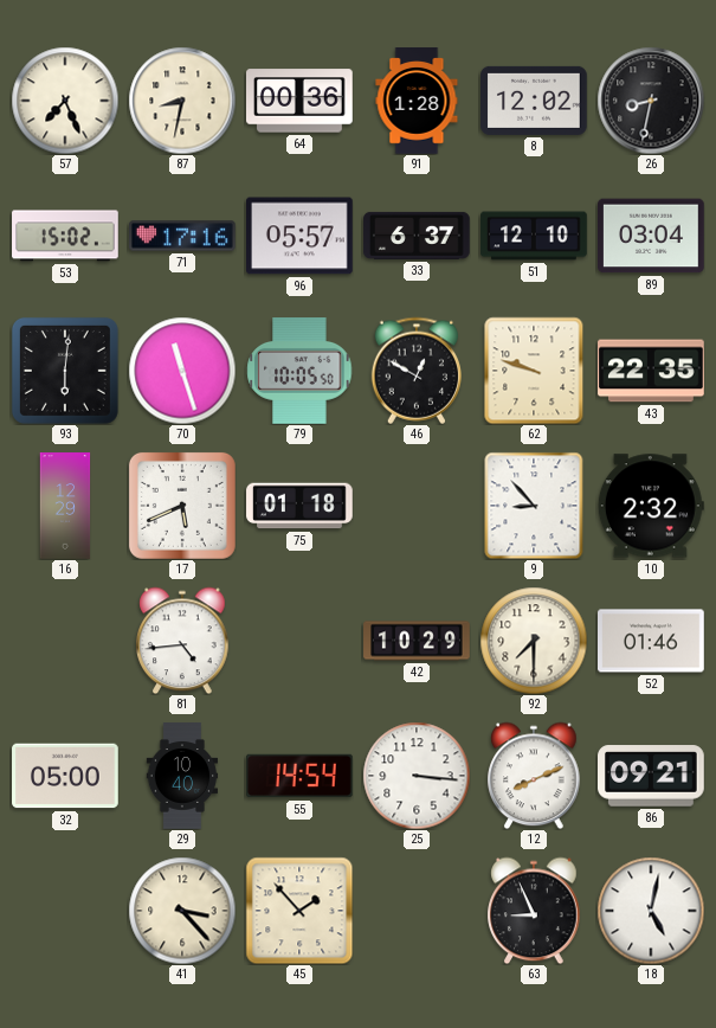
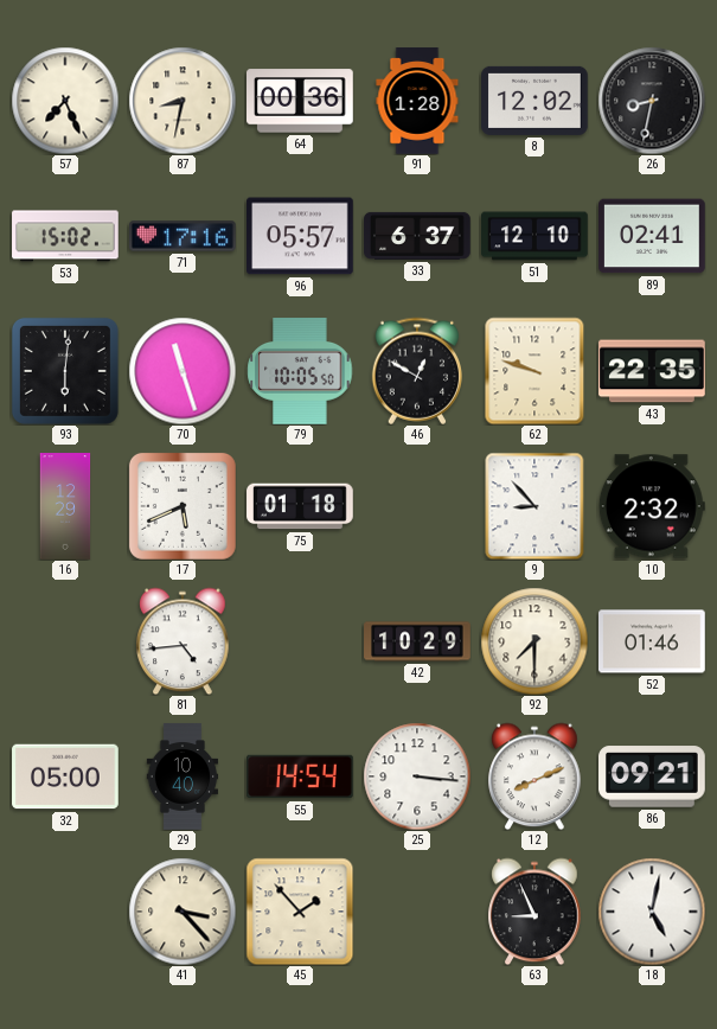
89: 03:04 -> 02:41 (653, 236)
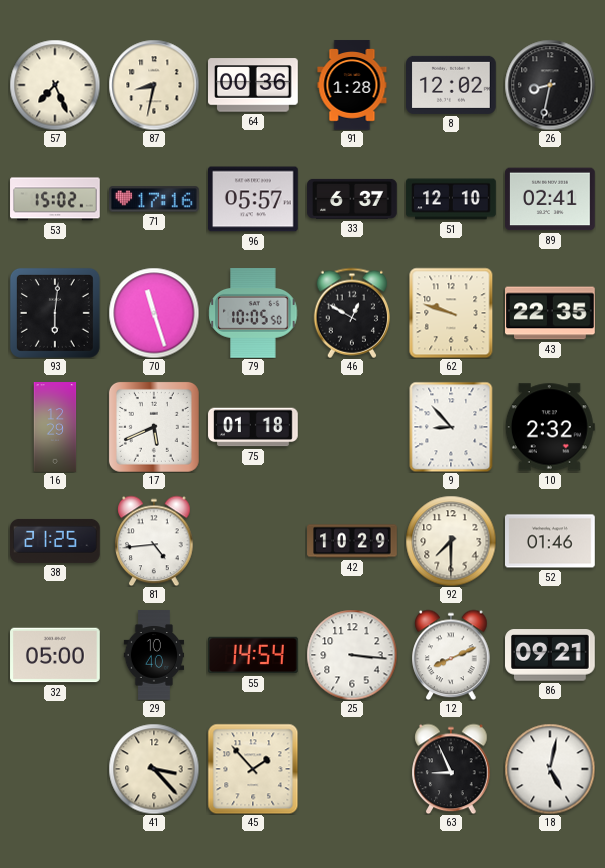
38: none -> 21:25 (56, 541)
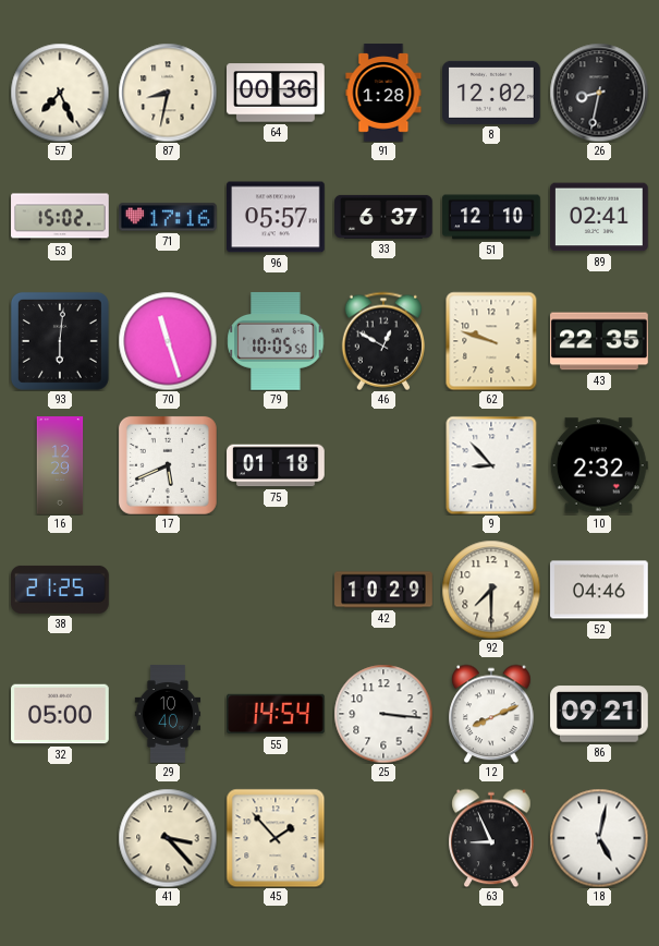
81: 4:44 -> none (154, 541)
52: 01:46 -> 04:46 (599, 590)
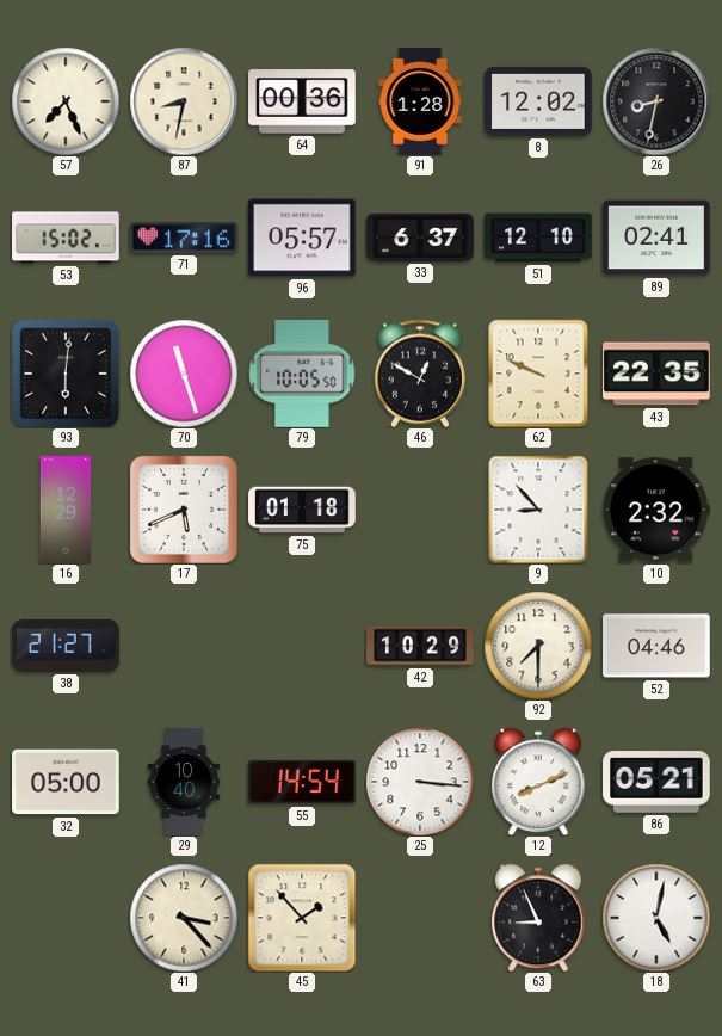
62: 9:48 -> 9:49 (538, 374)
38: 21:25 -> 21:27 (67, 646)
86: 09:21 -> 05:21 (658, 782)
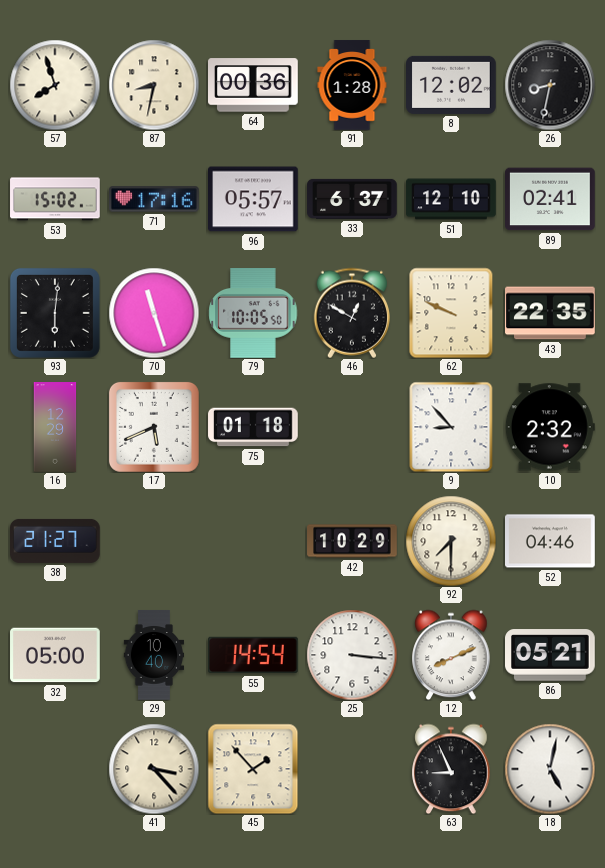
57: 7:26 -> 7:57 (55, 85)
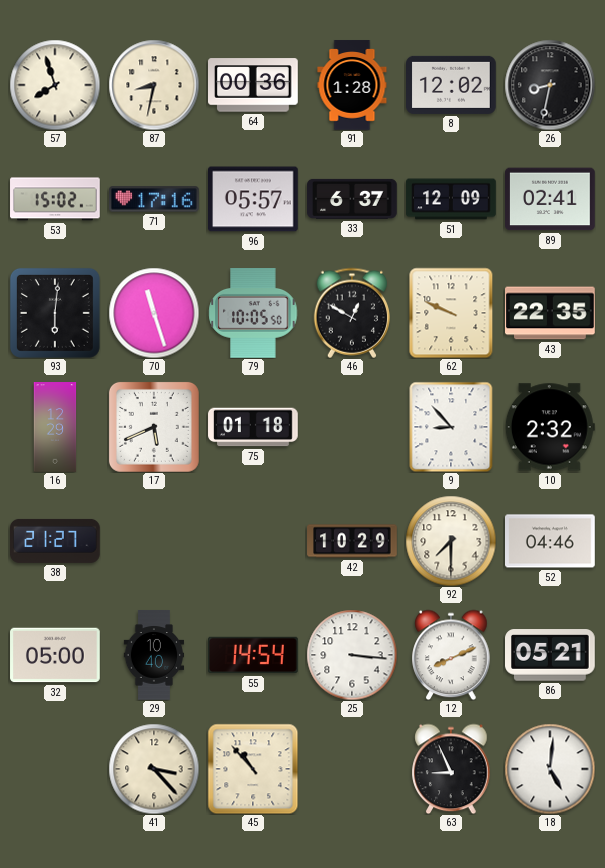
51: 12:10 -> 12:09 (451, 199)
45: 1:53 -> 10:53 (253, 769)
18: 5:02 -> 5:01 (550, 769)
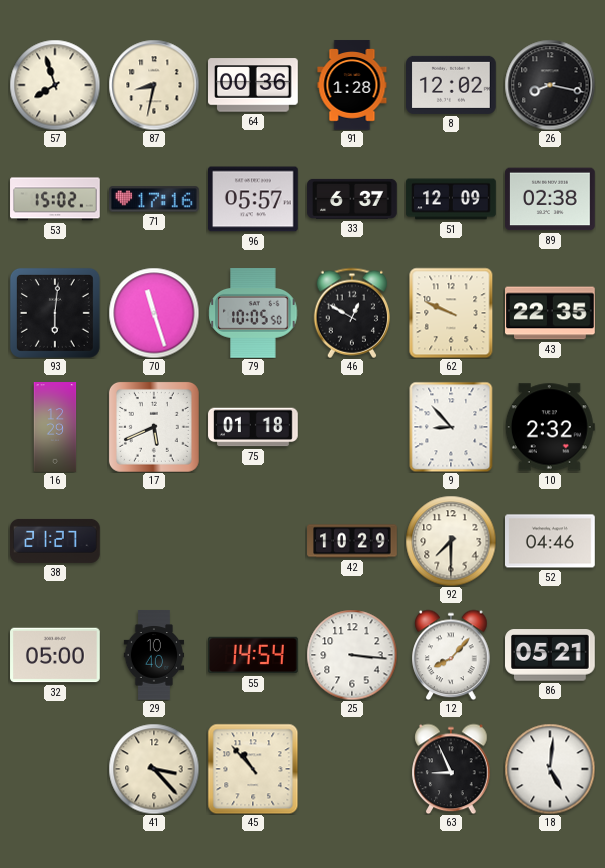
26: 8:32 -> 8:17 (550, 85)
89: 02:41 -> 02:38 (551, 199)
12: 8:11 -> 8:07 (451, 655)
